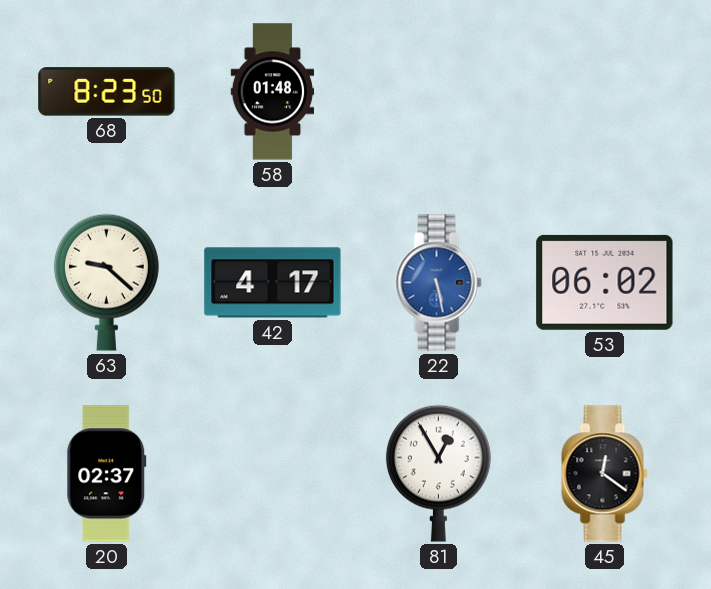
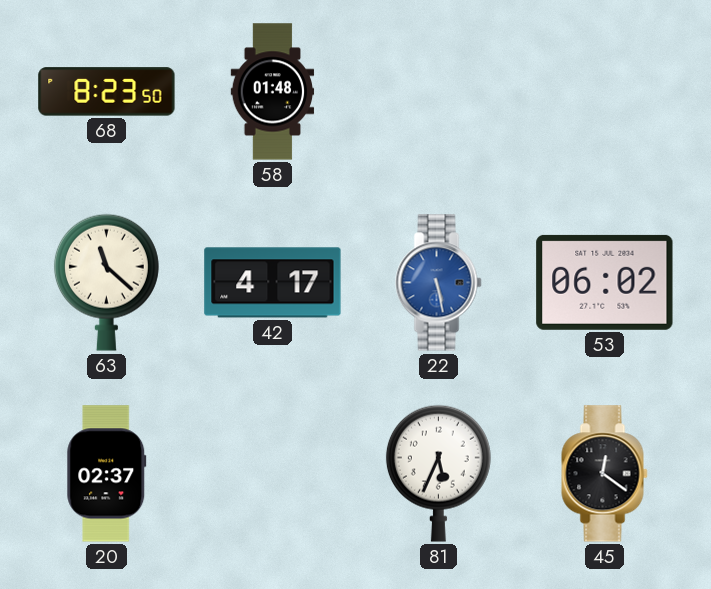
63: 9:22 -> 11:22 (106, 282)
81: 12:55 -> 5:34 (438, 473)
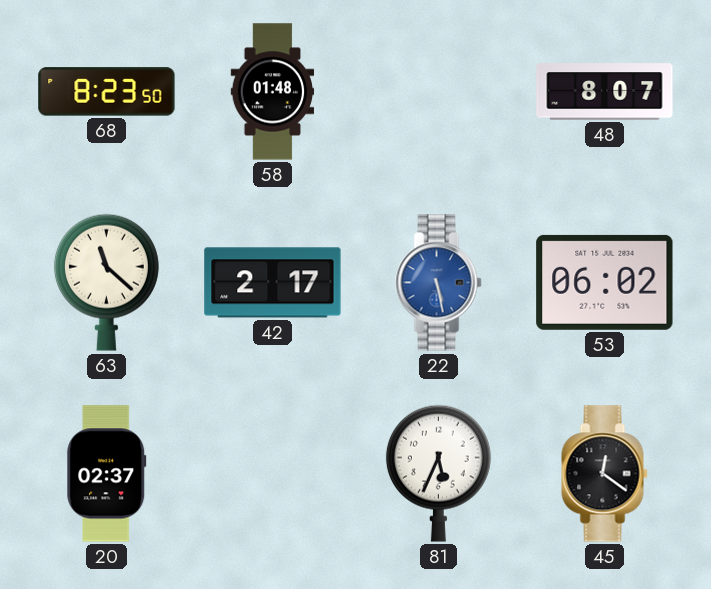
48: none -> 8:07 (605, 92)
42: 4:17 -> 2:17 (273, 283)
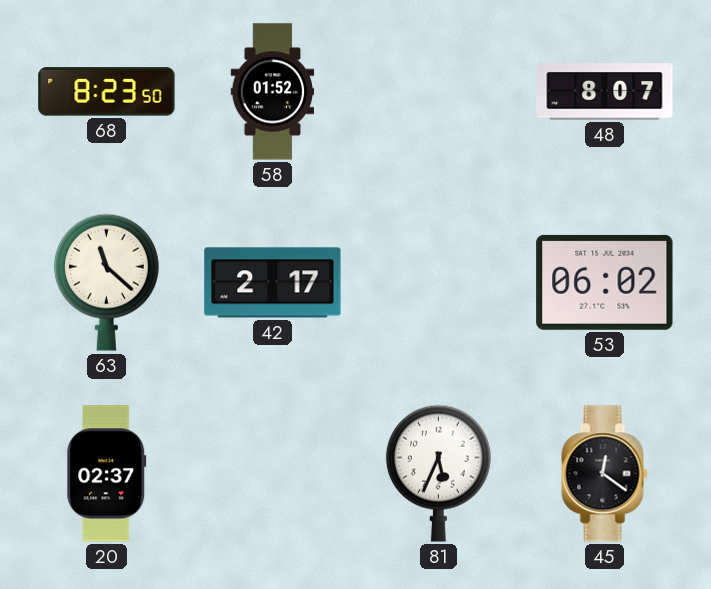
58: 01:48 -> 01:52 (273, 92)
22: 5:28 -> none (439, 283)
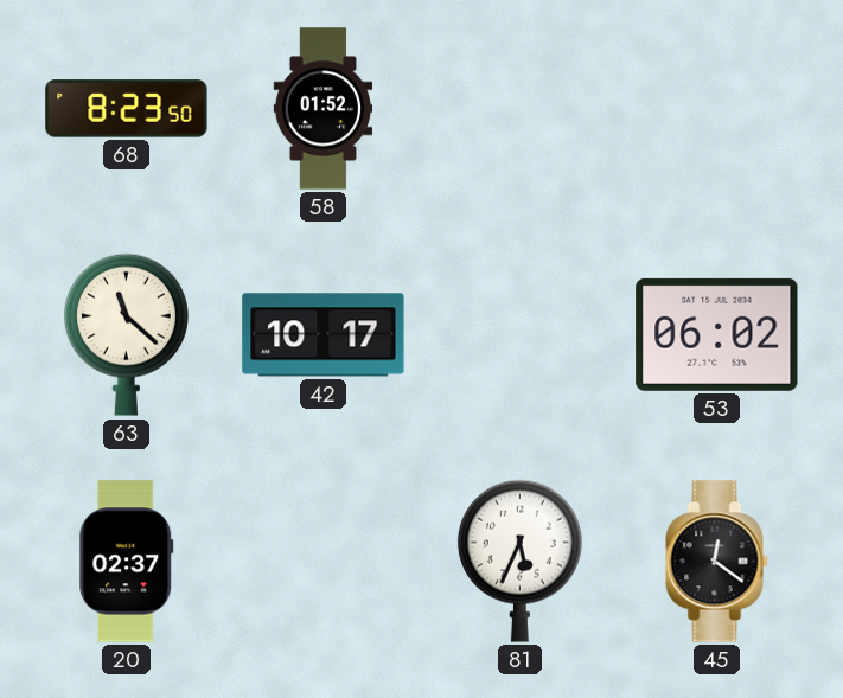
48: 8:07 -> none (605, 92)
42: 2:17 -> 10:17 (324, 335)
